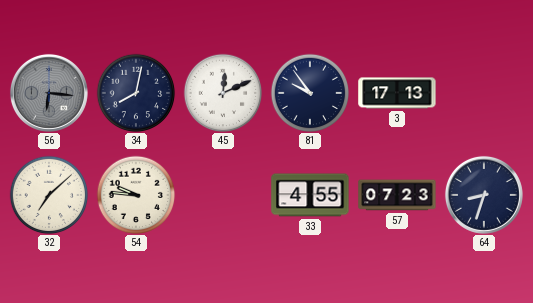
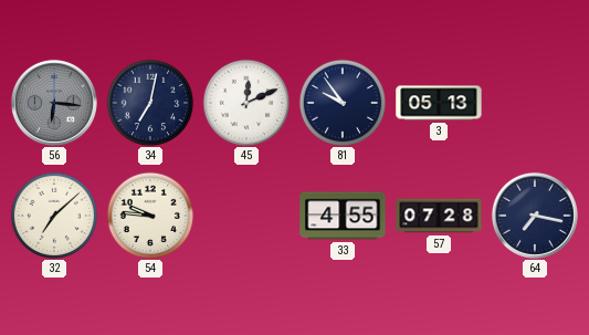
34: 8:02 -> 7:02 (150, 103)
3: 17:13 -> 05:13 (439, 103)
57: 07:23 -> 07:28 (439, 216)
64: 8:33 -> 7:17 (535, 216)
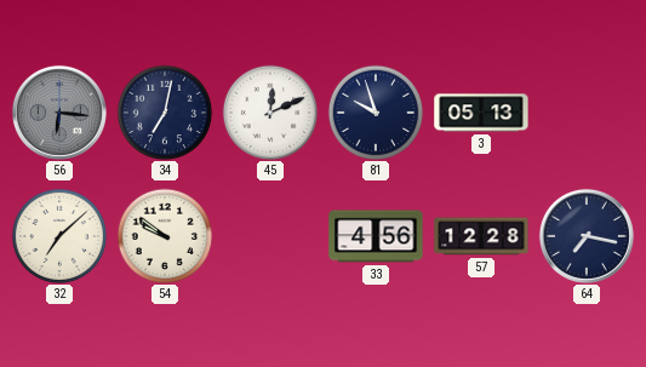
81: 9:54 -> 9:57 (376, 113)
54: 9:46 -> 9:51 (165, 236)
33: 4:55 -> 4:56 (376, 236)
57: 07:28 -> 12:28 (481, 236)
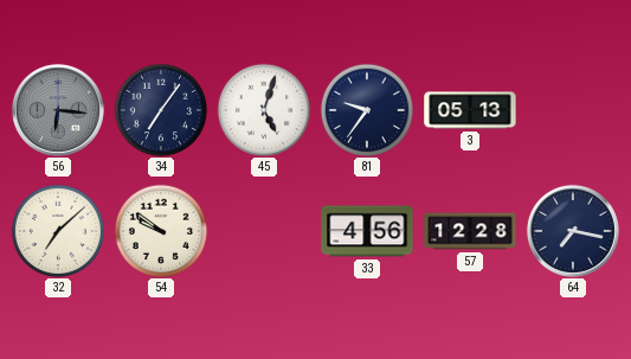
34: 7:02 -> 7:06 (161, 110)
45: 12:11 -> 5:03 (264, 110)
81: 9:57 -> 9:36 (367, 110)
